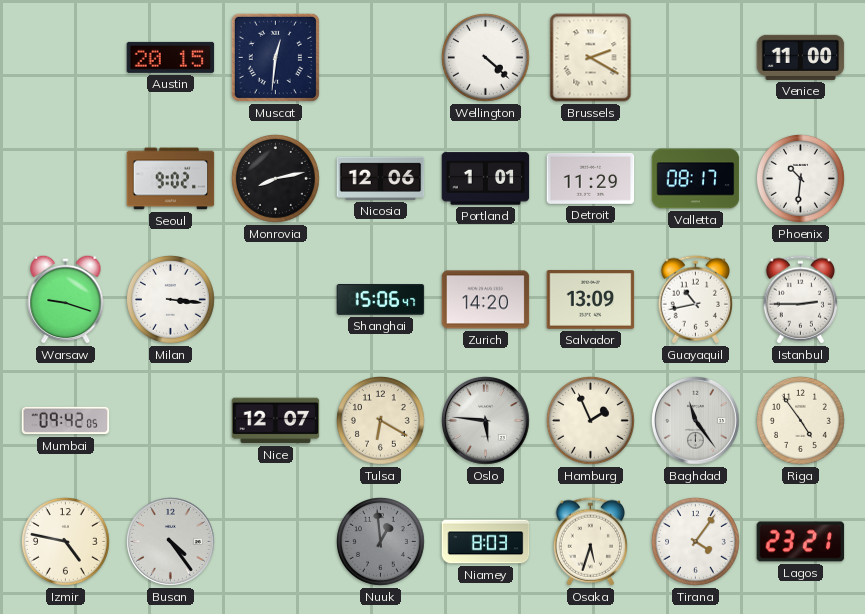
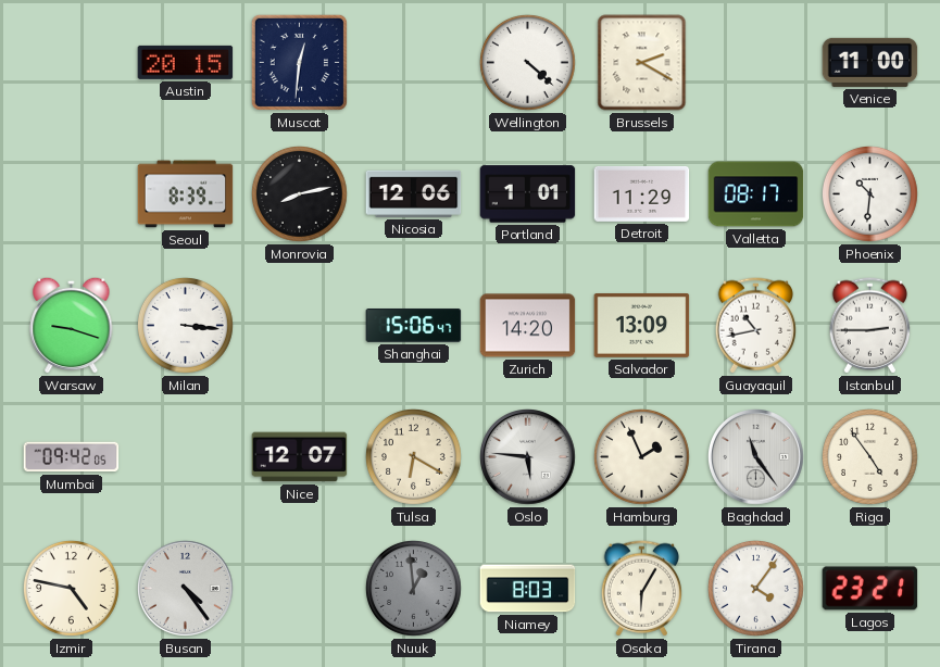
Seoul: 9:02 -> 8:39 (186, 194)
Osaka: 5:33 -> 6:05 (641, 589)
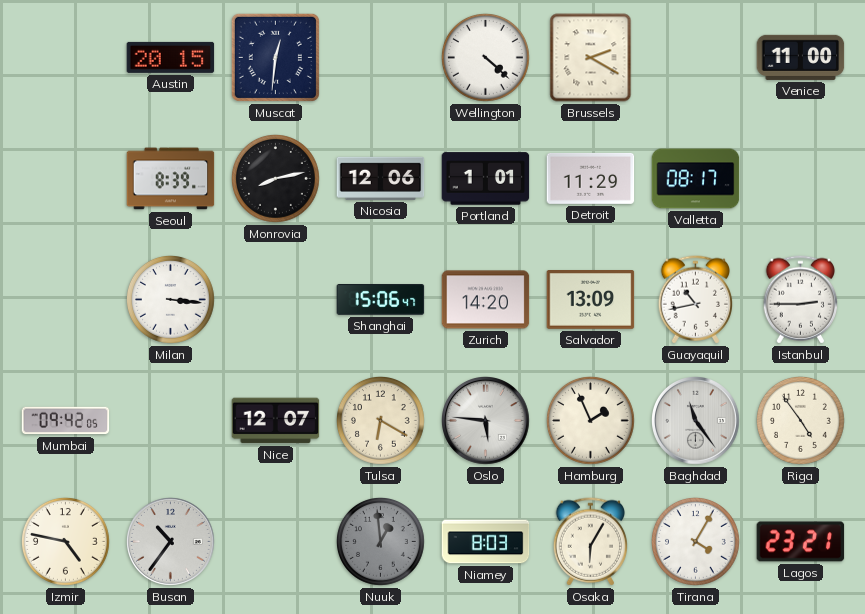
Phoenix: 10:31 -> none (870, 194)
Warsaw: 9:18 -> none (72, 325)
Busan: 4:24 -> 10:36 (171, 542)
Tirana: 4:06 -> 4:05 (696, 542)
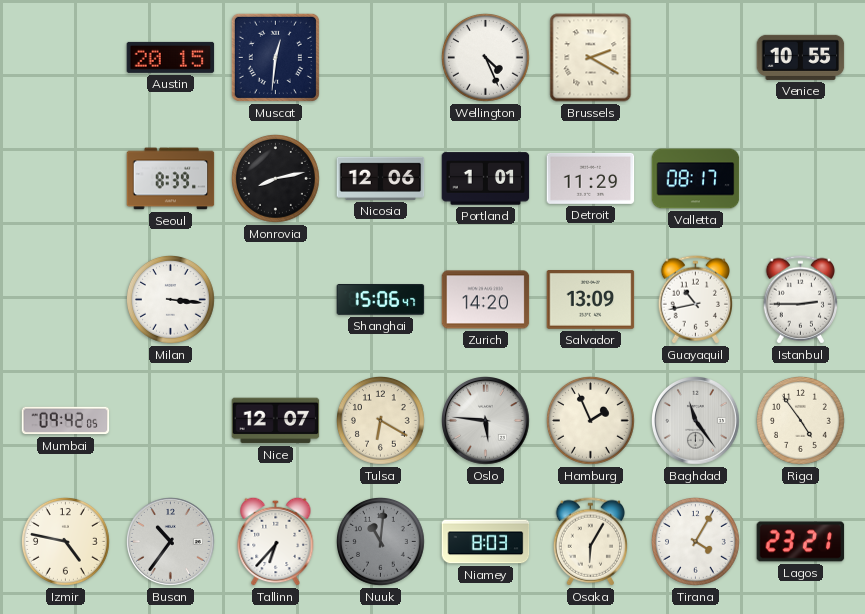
Wellington: 4:22 -> 4:26 (486, 58)
Venice: 11:00 -> 10:55 (801, 57)
Tallinn: none -> 6:37 (276, 541)
Nuuk: 12:59 -> 11:01 (381, 542)
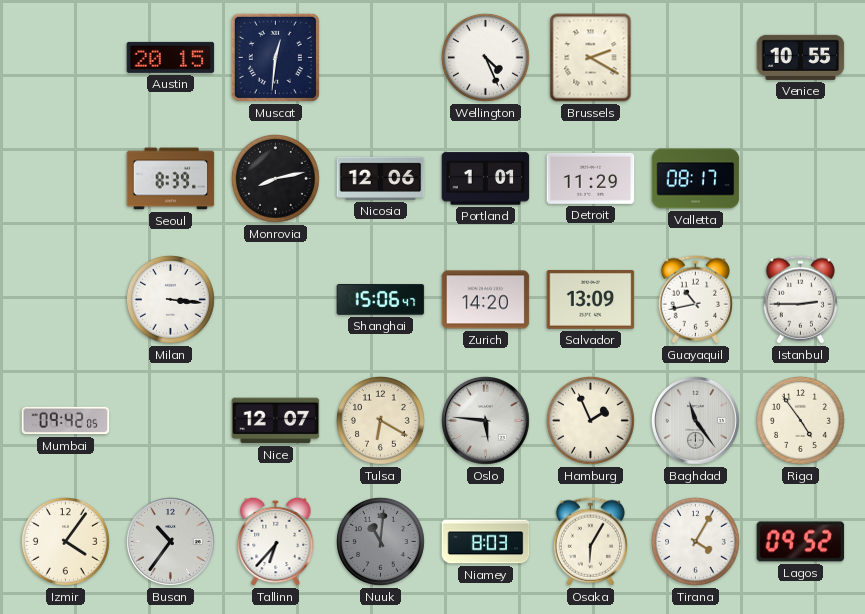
Izmir: 4:47 -> 4:06 (66, 542)
Lagos: 23:21 -> 09:52 (801, 542)
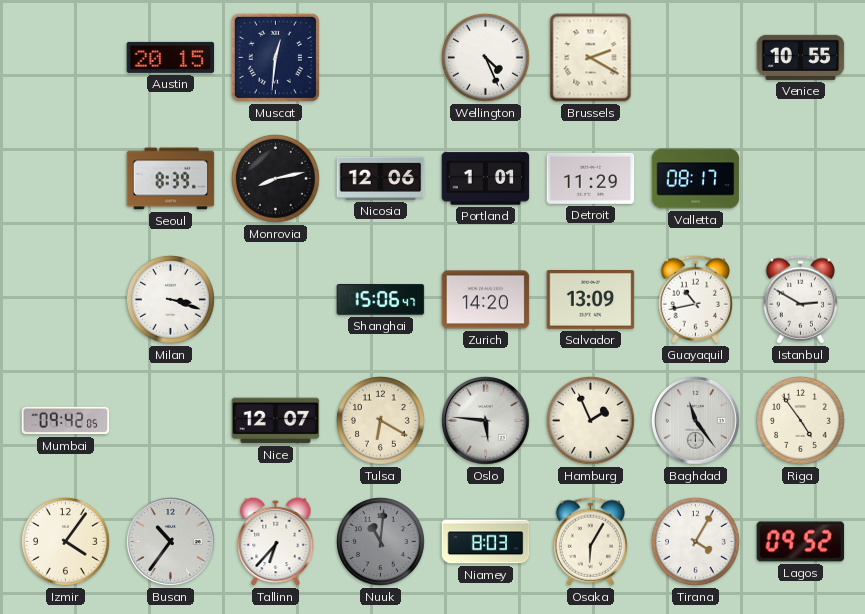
Milan: 3:16 -> 3:18 (171, 300)
Istanbul: 2:45 -> 2:50 (800, 300)
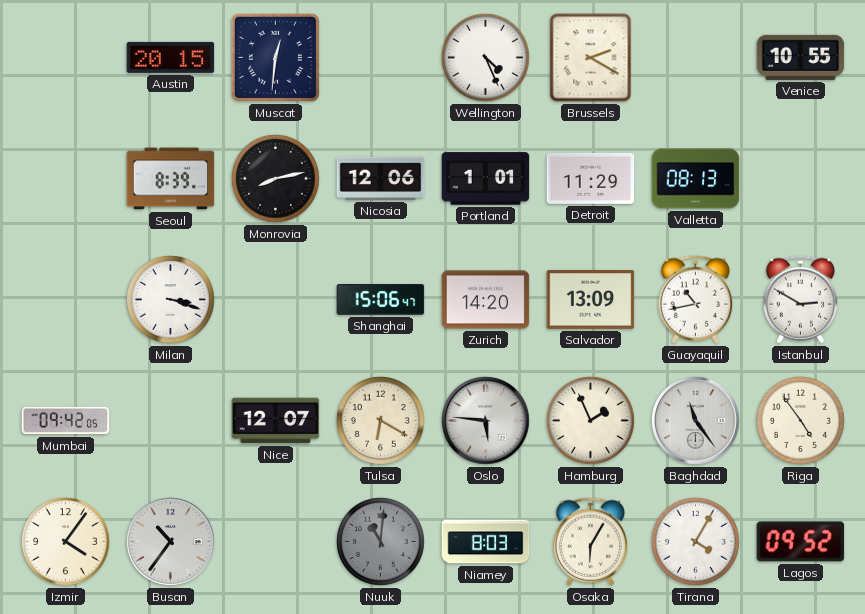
Valletta: 08:17 -> 08:13 (696, 179)
Tallinn: 6:37 -> none (276, 541)
